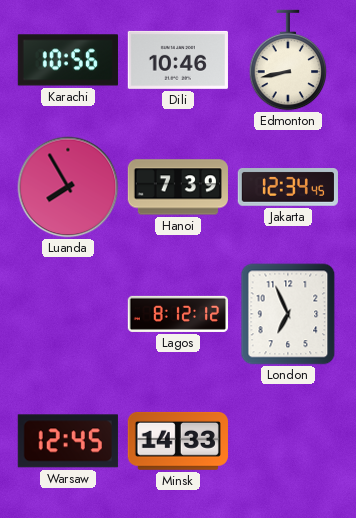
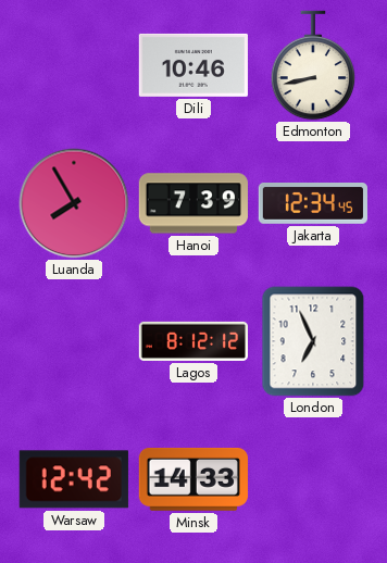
Karachi: 10:56 -> none (67, 60)
Warsaw: 12:45 -> 12:42 (74, 479)
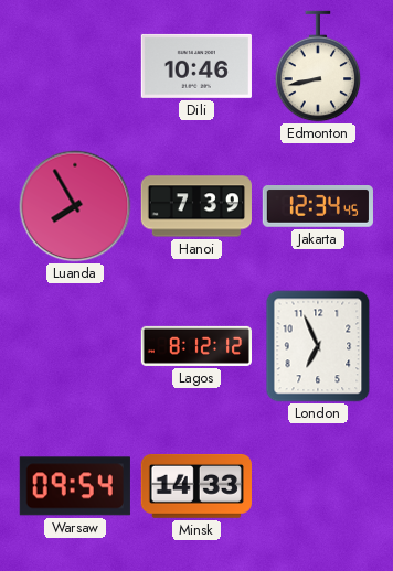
Warsaw: 12:42 -> 09:54 (75, 486)
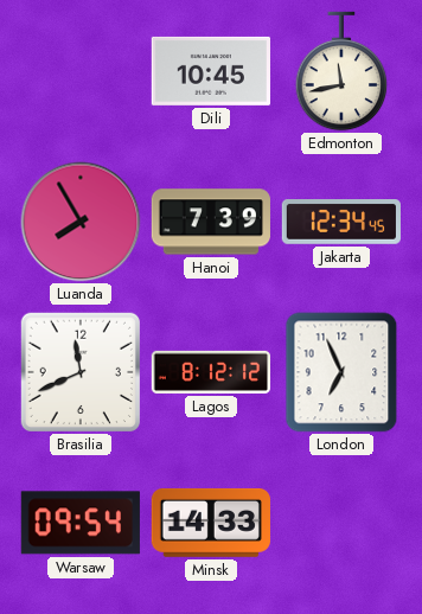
Dili: 10:46 -> 10:45 (211, 71)
Edmonton: 8:43 -> 11:43 (341, 71)
Brasilia: none -> 11:41 (81, 372)
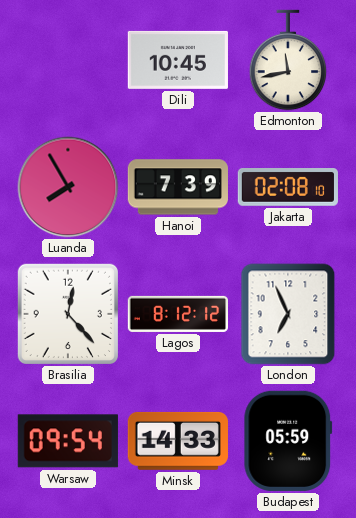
Jakarta: 12:34 -> 02:08 (287, 188)
Brasilia: 11:41 -> 12:23 (68, 314)
Budapest: none -> 05:59 (288, 441)
